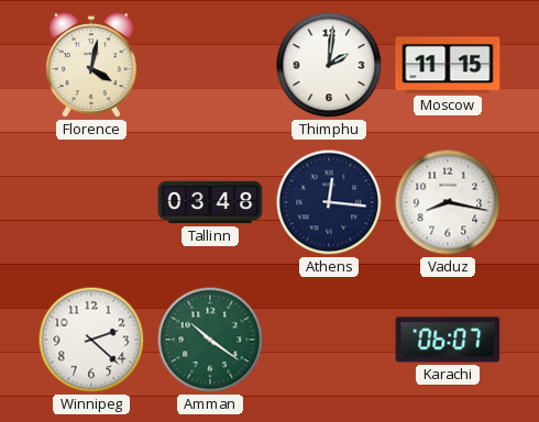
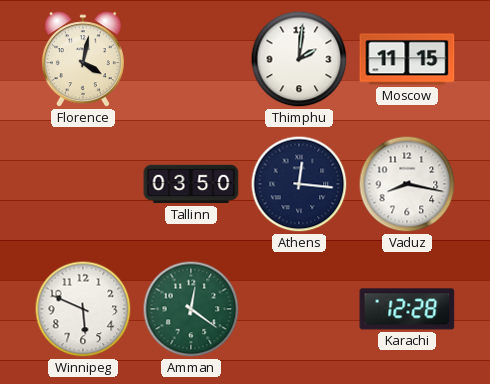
Tallinn: 03:48 -> 03:50 (191, 184)
Winnipeg: 2:22 -> 5:49 (83, 309)
Amman: 10:21 -> 12:21 (191, 309)
Karachi: 06:07 -> 12:28 (407, 309)
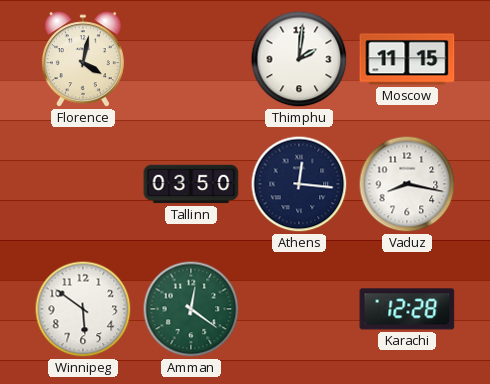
Winnipeg: 5:49 -> 5:51 (83, 309)
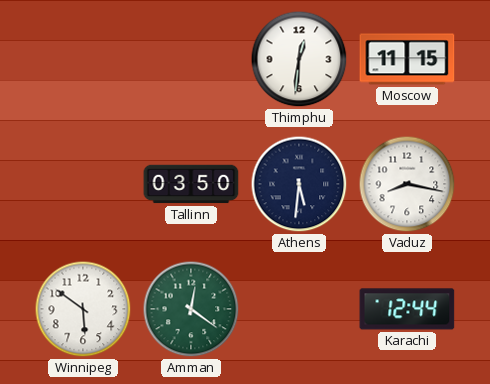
Florence: 4:02 -> none (83, 60)
Thimphu: 2:01 -> 12:31 (299, 59)
Athens: 12:16 -> 5:31 (299, 184)
Karachi: 12:28 -> 12:44 (407, 309)
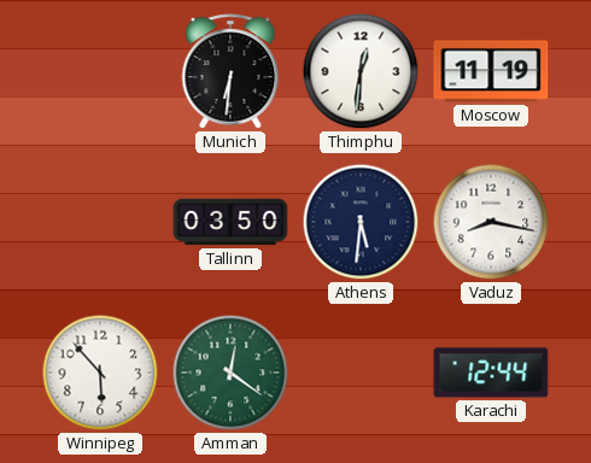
Munich: none -> 6:31 (230, 71)
Moscow: 11:15 -> 11:19 (491, 71)
Winnipeg: 5:51 -> 5:53 (100, 373)
